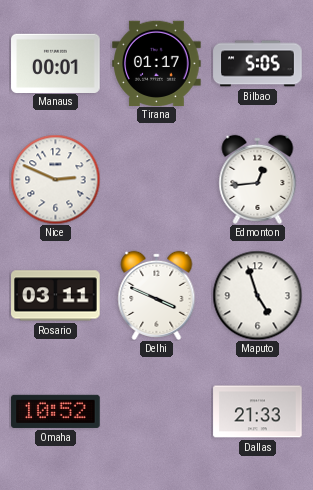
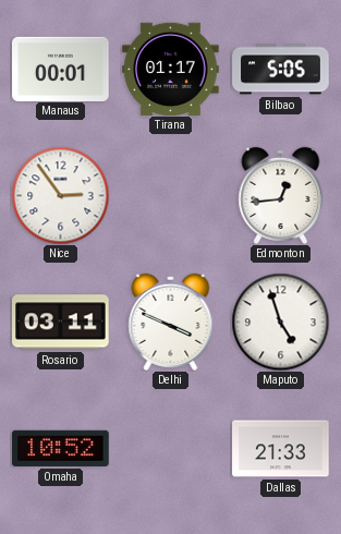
Nice: 2:49 -> 2:54 (60, 195)
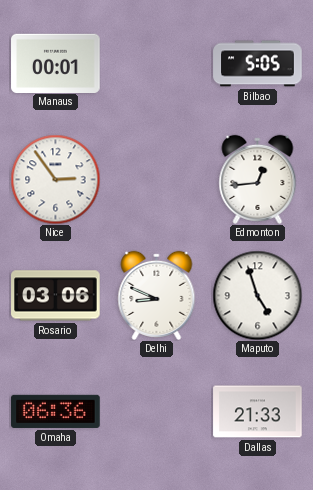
Tirana: 01:17 -> none (171, 69)
Rosario: 03:11 -> 03:06 (56, 296)
Delhi: 3:49 -> 8:49 (157, 295)
Omaha: 10:52 -> 06:36 (56, 411)
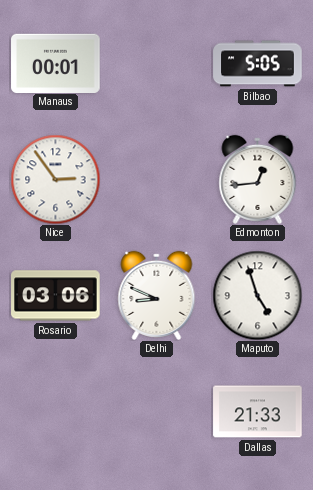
Omaha: 06:36 -> none (56, 411)
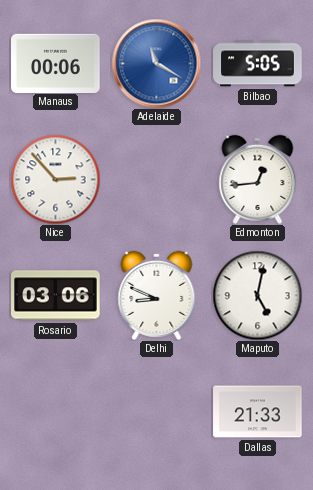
Manaus: 00:01 -> 00:06 (56, 63)
Adelaide: none -> 11:20 (156, 63)
Nice: 2:54 -> 2:53 (55, 179)
Maputo: 4:57 -> 5:02 (257, 295)
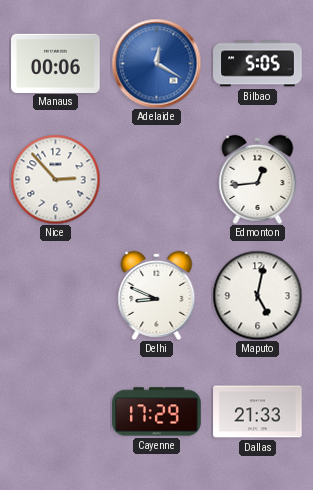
Adelaide: 11:20 -> 12:20 (156, 63)
Rosario: 03:06 -> none (56, 296)
Cayenne: none -> 17:29 (157, 412)
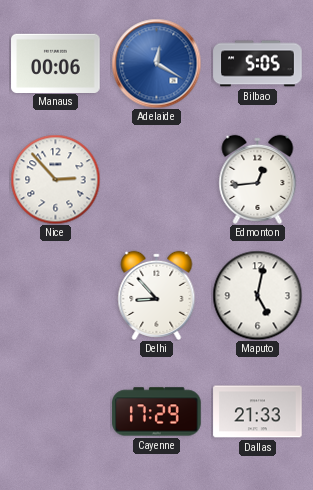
Delhi: 8:49 -> 8:53 (157, 295)
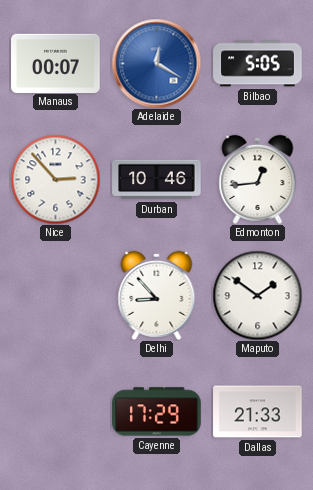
Manaus: 00:06 -> 00:07 (56, 63)
Durban: none -> 10:46 (157, 180)
Maputo: 5:02 -> 1:51 (257, 295)
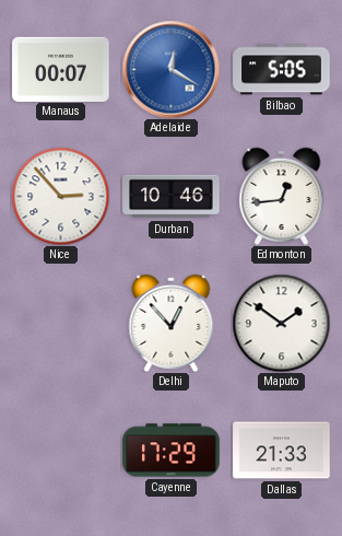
Delhi: 8:53 -> 12:53 (172, 323)
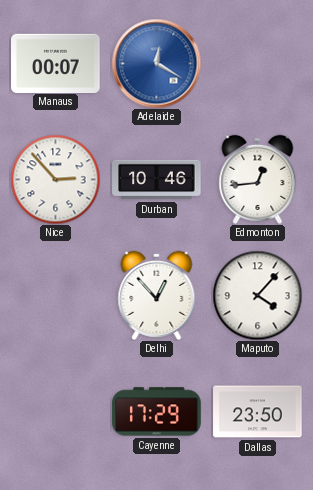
Bilbao: 5:05 -> none (282, 70)
Maputo: 1:51 -> 4:07 (257, 295)
Dallas: 21:33 -> 23:50 (258, 412)
